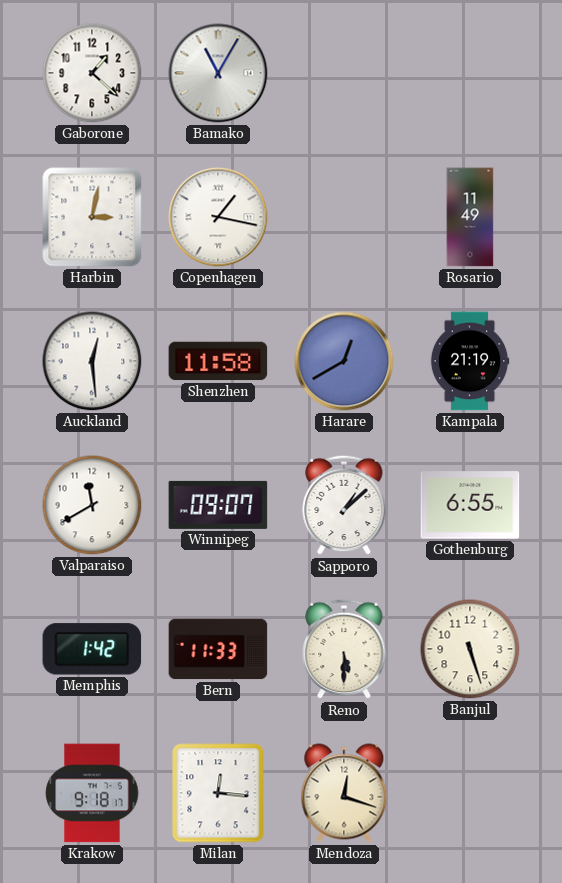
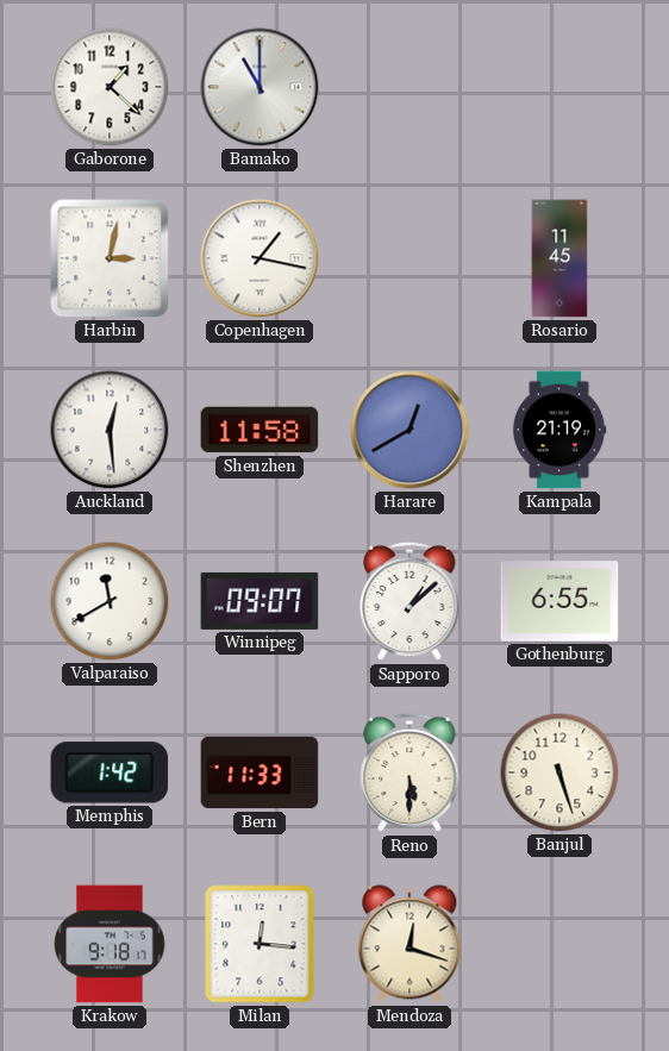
Bamako: 11:05 -> 11:00 (260, 87)
Rosario: 11:49 -> 11:45 (559, 258)
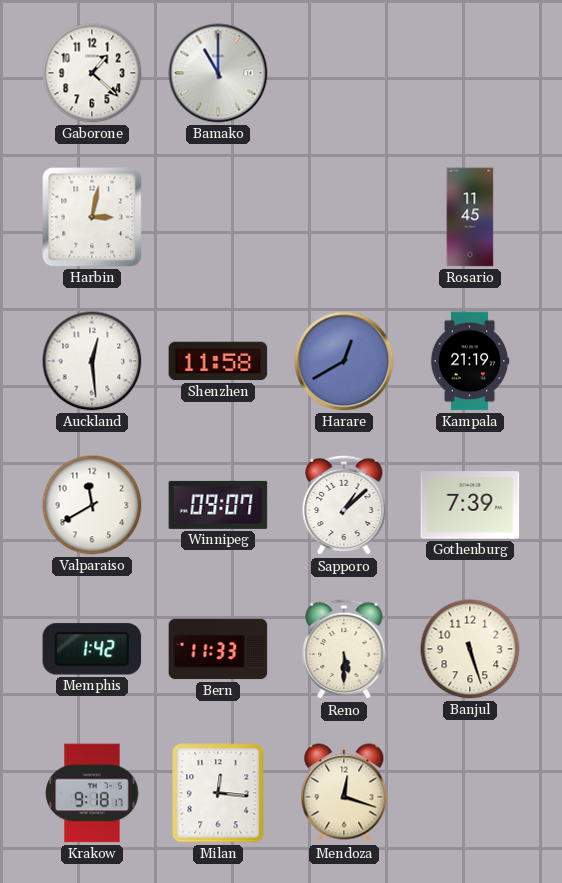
Copenhagen: 1:17 -> none (260, 258)
Gothenburg: 6:55 -> 7:39 (470, 505)
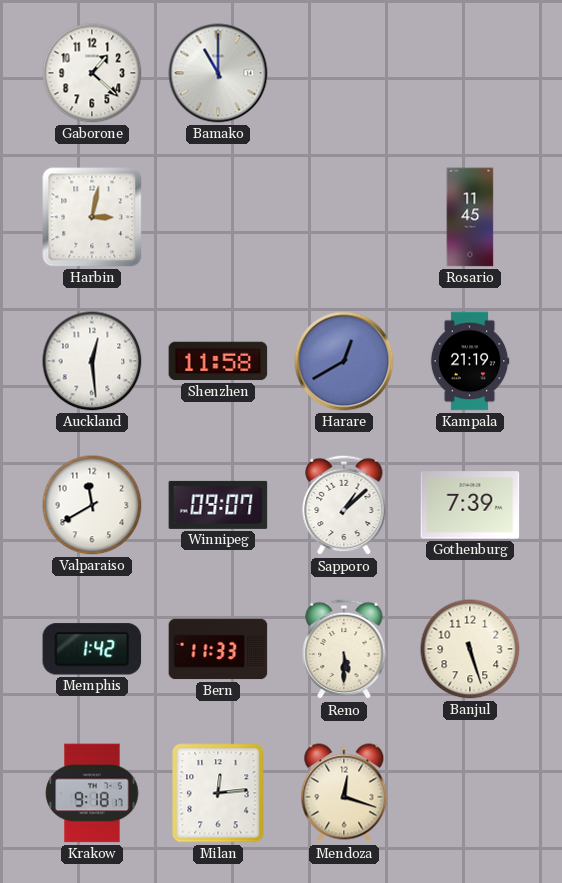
Milan: 12:16 -> 12:14 (218, 793)
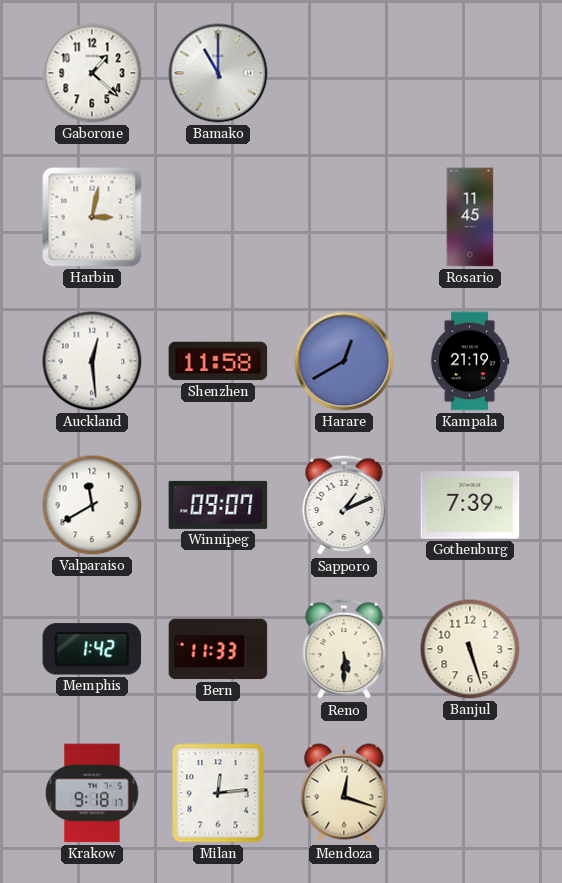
Sapporo: 1:08 -> 1:11 (344, 505)
